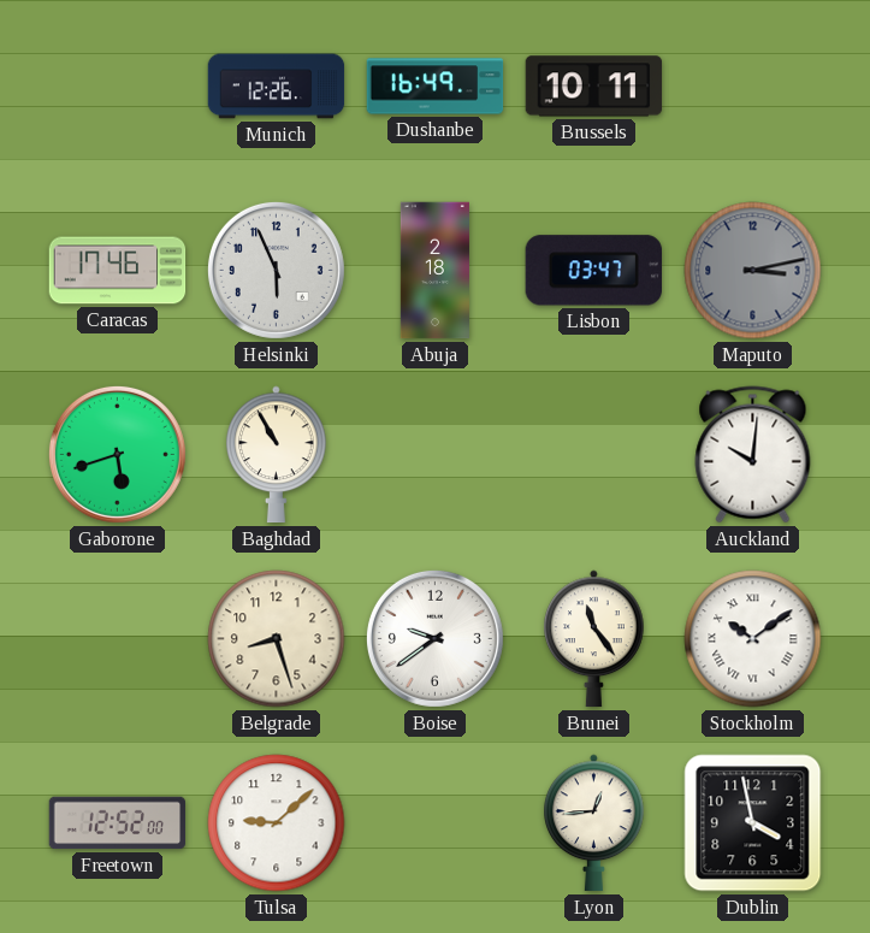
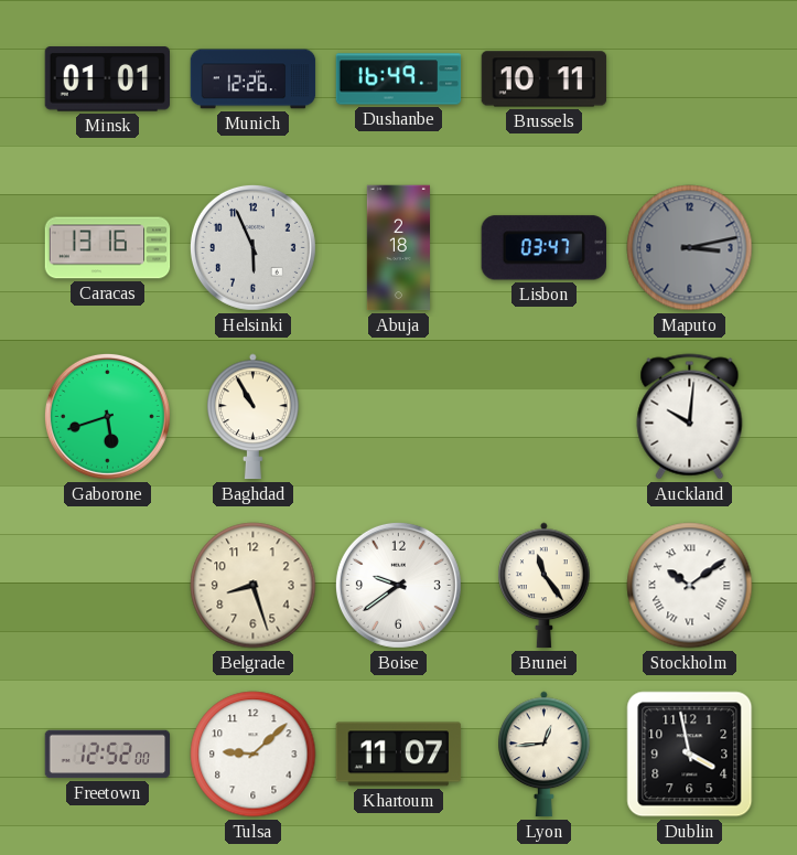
Minsk: none -> 01:01 (107, 79)
Caracas: 17:46 -> 13:16 (108, 248)
Khartoum: none -> 11:07 (399, 755)
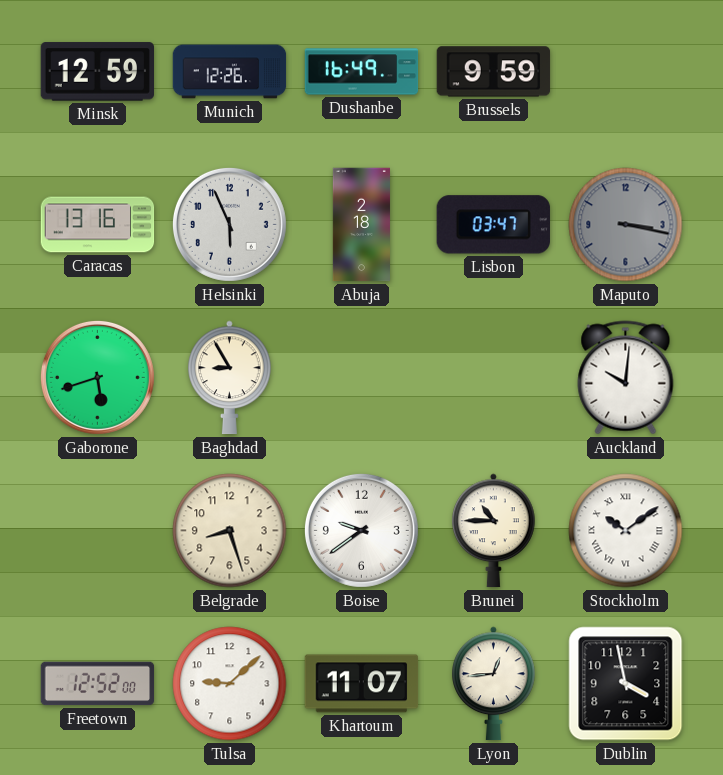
Minsk: 01:01 -> 12:59 (97, 72)
Brussels: 10:11 -> 9:59 (494, 72)
Maputo: 3:13 -> 3:17 (626, 225)
Baghdad: 10:55 -> 8:55 (230, 378)
Brunei: 11:24 -> 10:45 (494, 531)
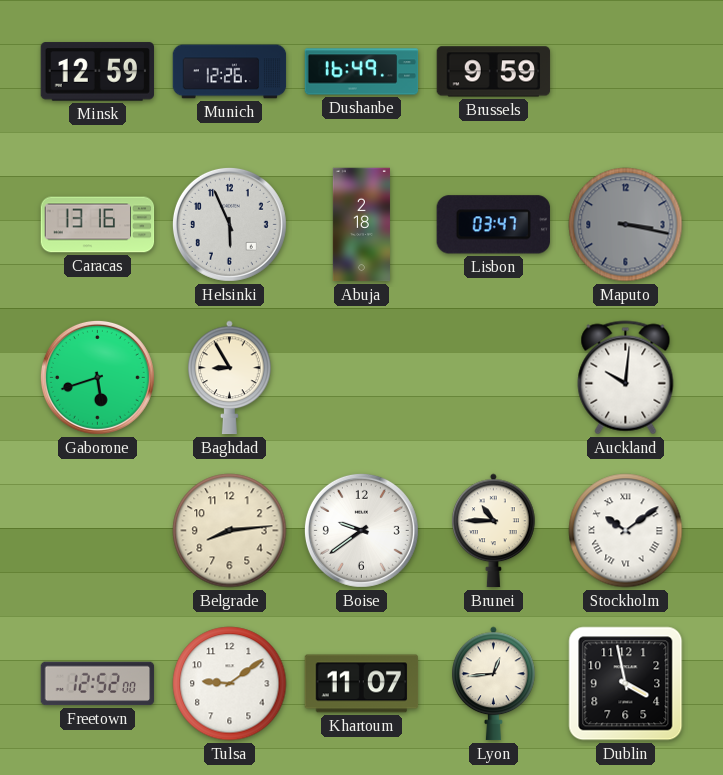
Belgrade: 8:27 -> 8:14 (230, 531)
Tulsa: 9:08 -> 9:09 (230, 684)
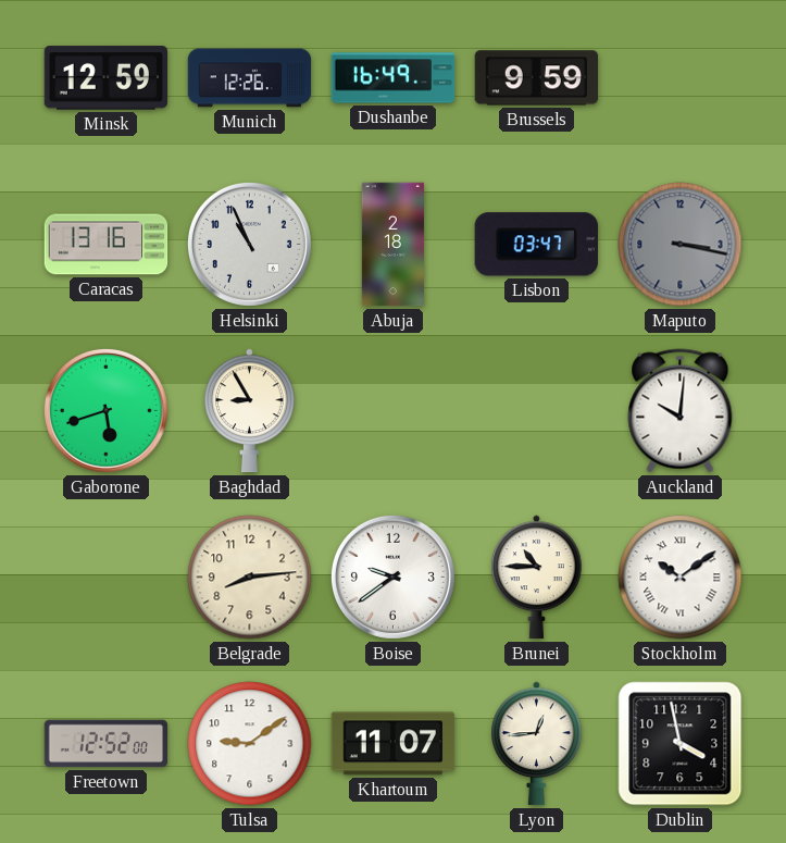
Helsinki: 5:56 -> 10:56 (249, 244)
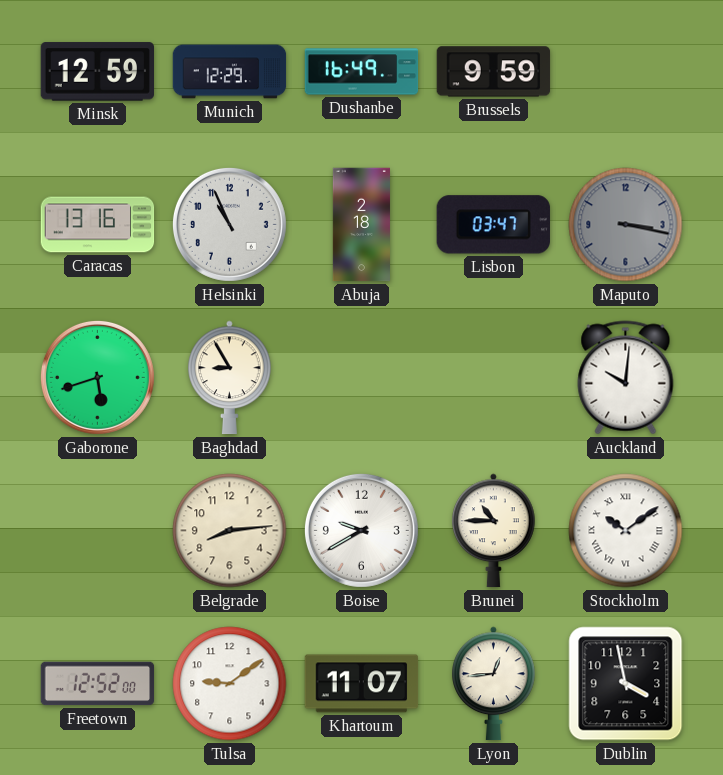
Munich: 12:26 -> 12:29 (230, 72)
Boise: 9:39 -> 9:40 (361, 530)
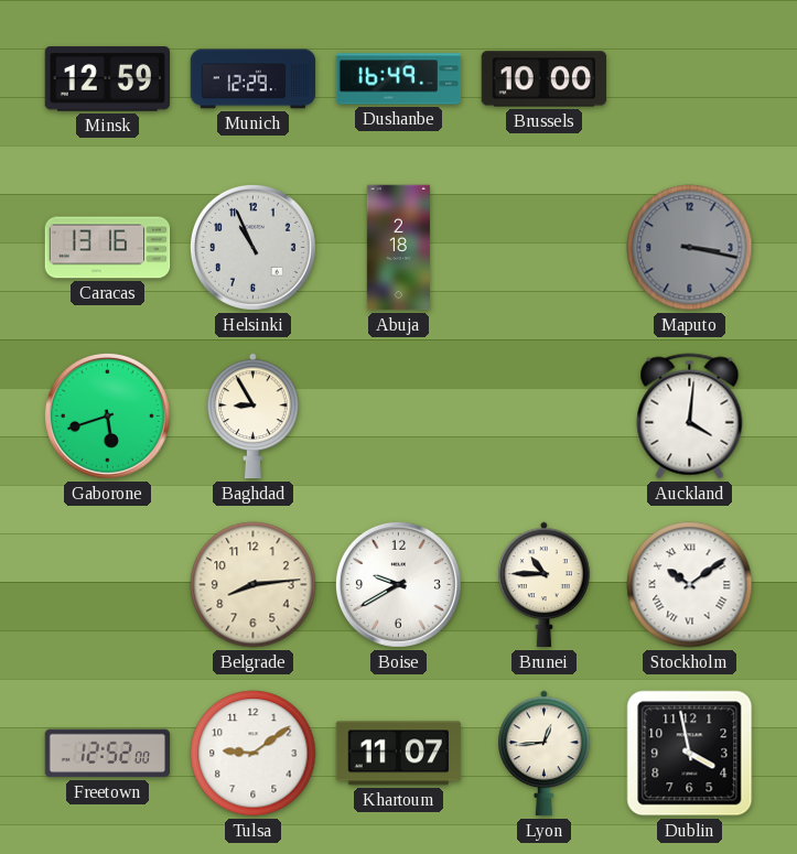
Brussels: 9:59 -> 10:00 (545, 79)
Lisbon: 03:47 -> none (493, 225)
Auckland: 10:01 -> 4:01 (690, 417)
